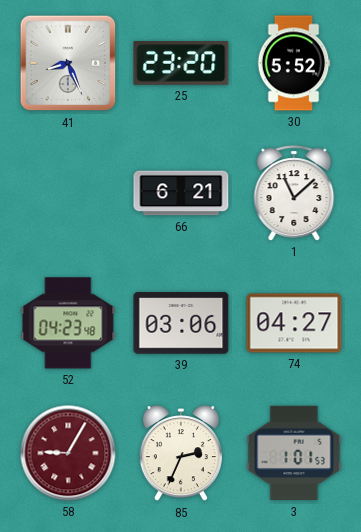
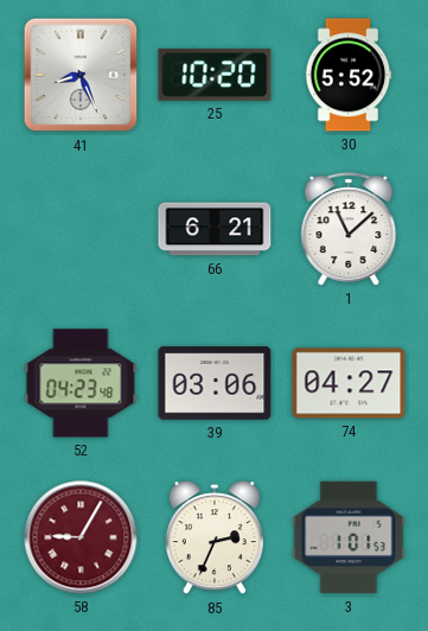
25: 23:20 -> 10:20 (215, 75)
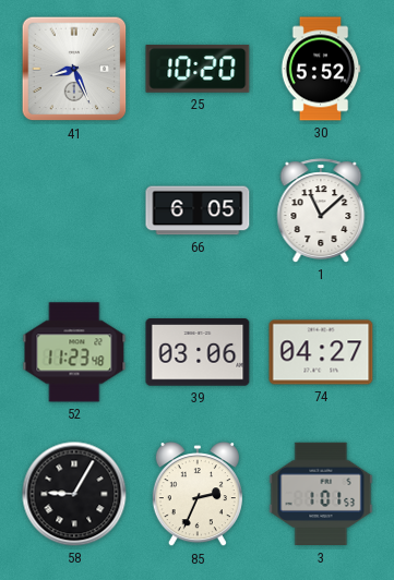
66: 6:21 -> 6:05 (198, 210)
52: 04:23 -> 11:23 (74, 352)
58 dial: burgundy -> black (74, 494)
